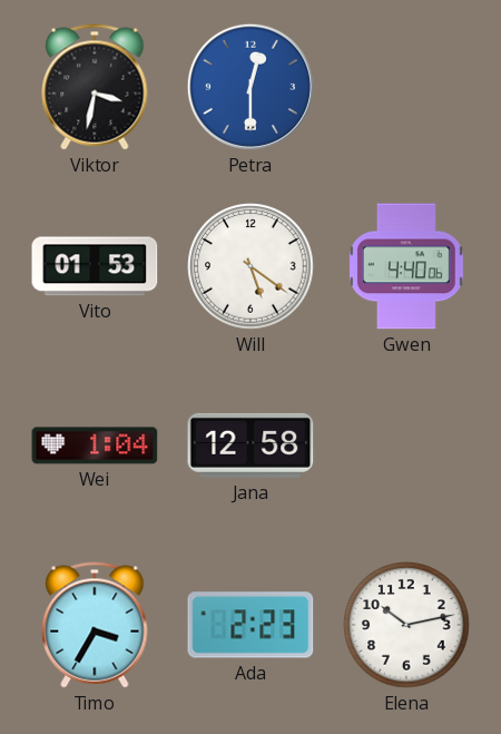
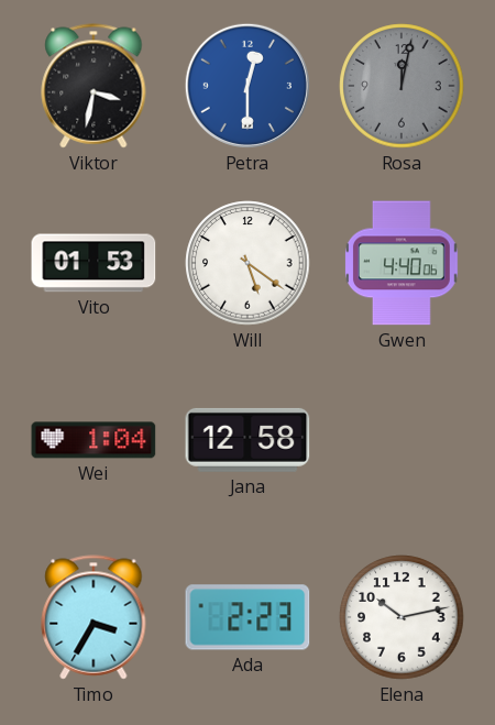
Rosa: none -> 12:02 (402, 86)
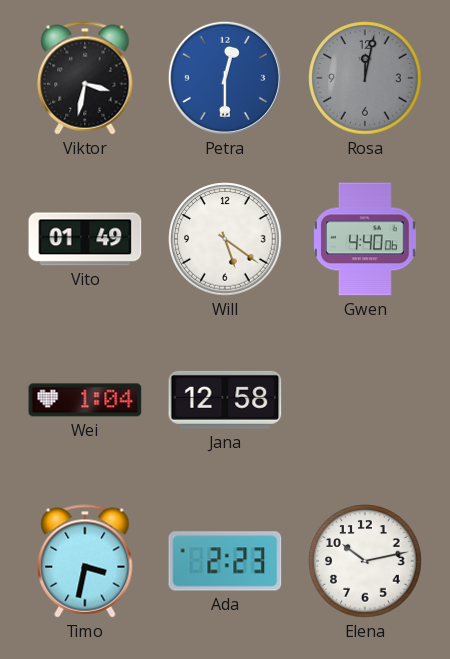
Vito: 01:53 -> 01:49 (85, 239)
Timo: 3:35 -> 3:32 (85, 561)
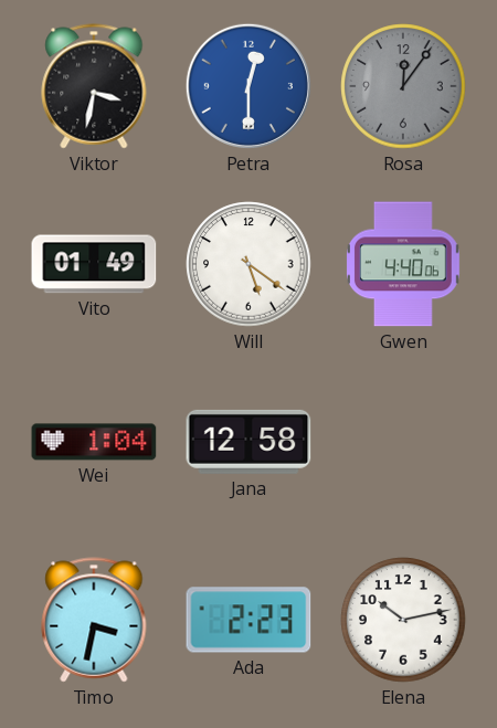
Rosa: 12:02 -> 12:06 (403, 86)
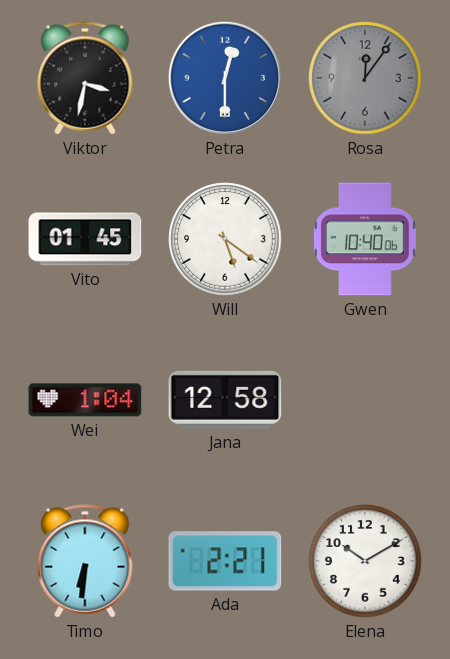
Vito: 01:49 -> 01:45 (85, 239)
Gwen: 4:40 -> 10:40 (366, 239)
Timo: 3:32 -> 6:31 (85, 561)
Ada: 2:23 -> 2:21 (225, 561)
Elena: 10:13 -> 10:10 (365, 561)
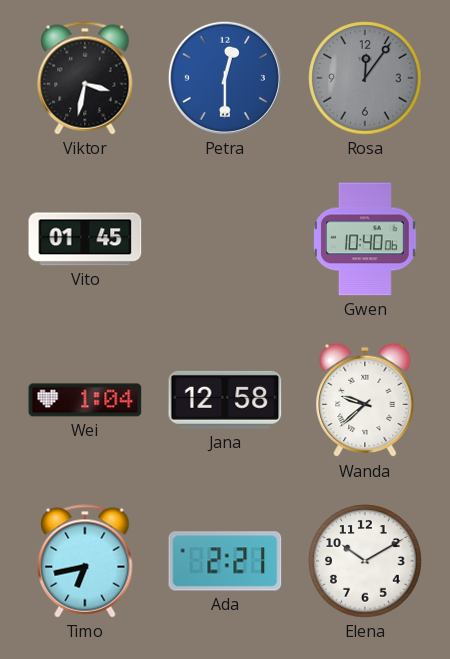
Will: 5:21 -> none (225, 239)
Wanda: none -> 9:38 (365, 400)
Timo: 6:31 -> 6:43 (85, 561)
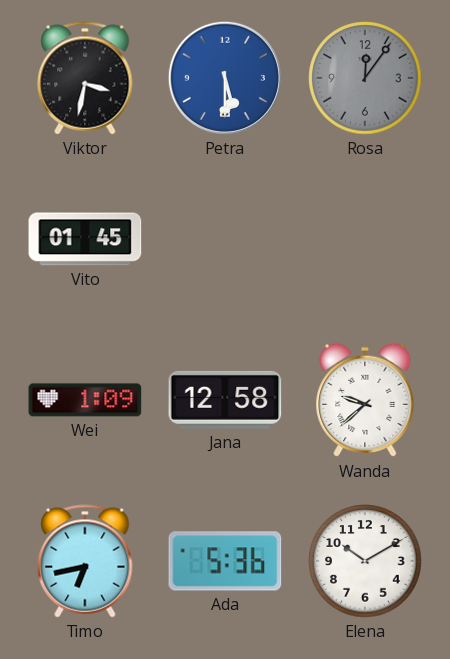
Petra: 12:30 -> 5:30 (225, 78)
Gwen: 10:40 -> none (366, 239)
Wei: 1:04 -> 1:09 (85, 400)
Ada: 2:21 -> 5:36 (225, 561)
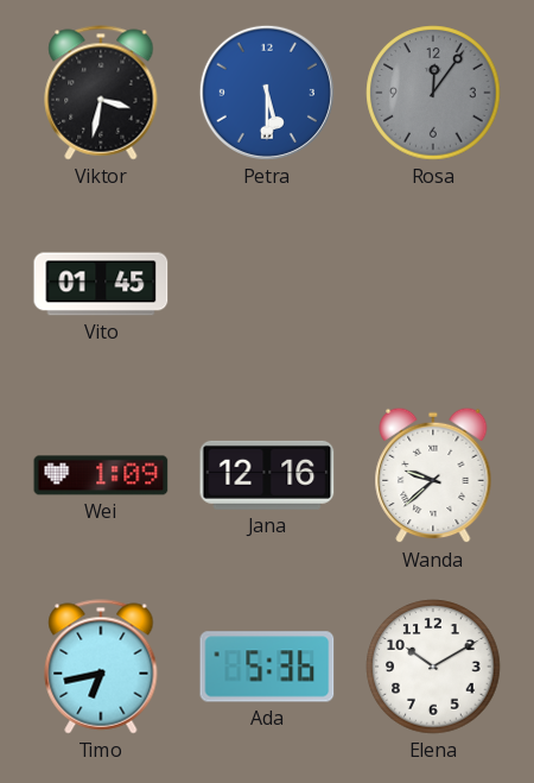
Jana: 12:58 -> 12:16 (267, 475)
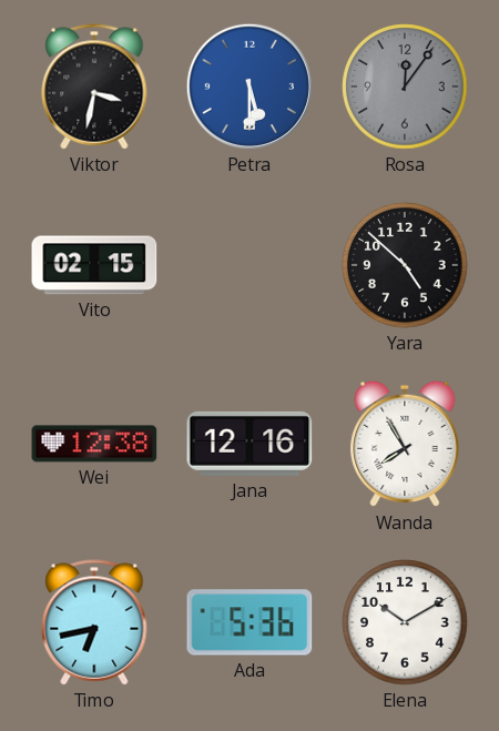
Vito: 01:45 -> 02:15 (94, 265)
Yara: none -> 4:52 (405, 265)
Wei: 1:09 -> 12:38 (94, 444)
Wanda: 9:38 -> 7:55 (405, 444)
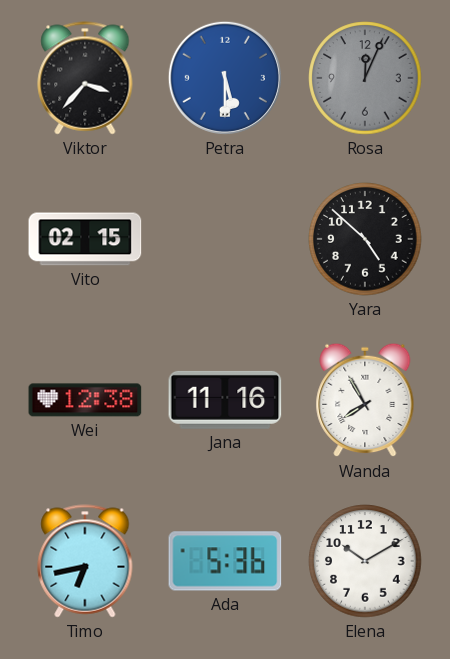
Viktor: 3:32 -> 3:37 (85, 78)
Rosa: 12:06 -> 12:04 (365, 78)
Jana: 12:16 -> 11:16 (225, 400)
